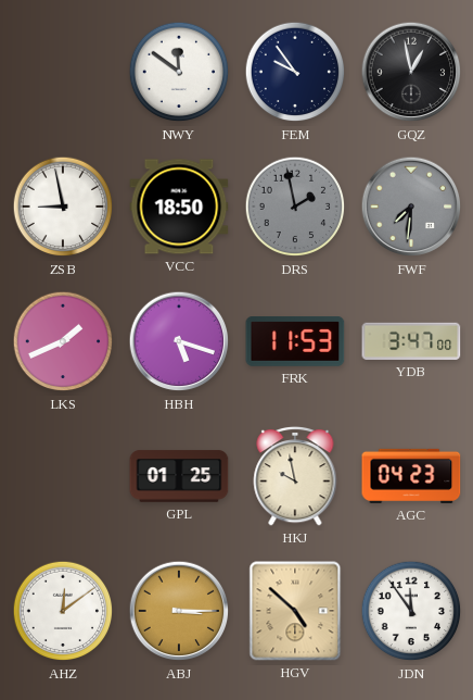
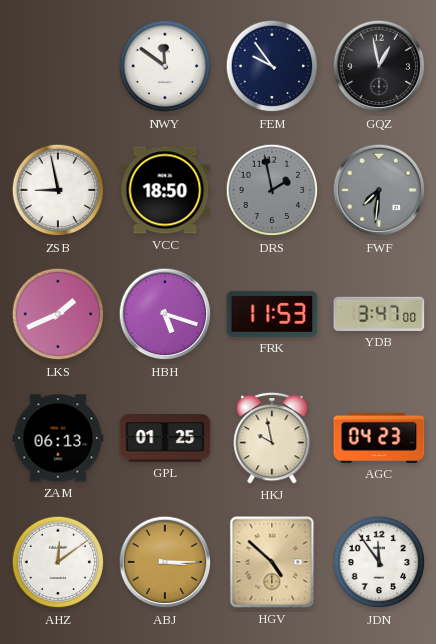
ZAM: none -> 06:13 (58, 438)
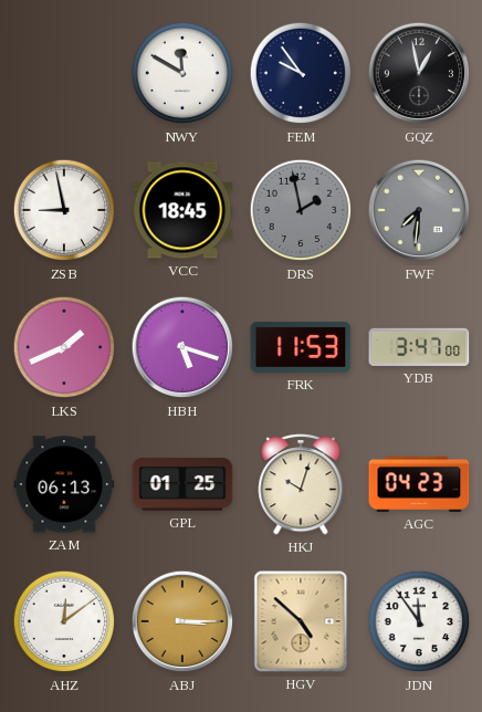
NWY: 11:51 -> 11:50 (182, 73)
VCC: 18:50 -> 18:45 (182, 210)
HKJ: 9:58 -> 10:03 (301, 484)
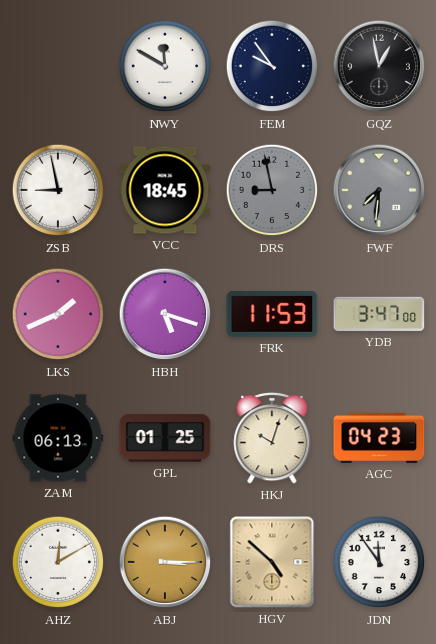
DRS: 1:58 -> 8:58 (272, 190)
AHZ: 12:09 -> 12:10 (58, 562)
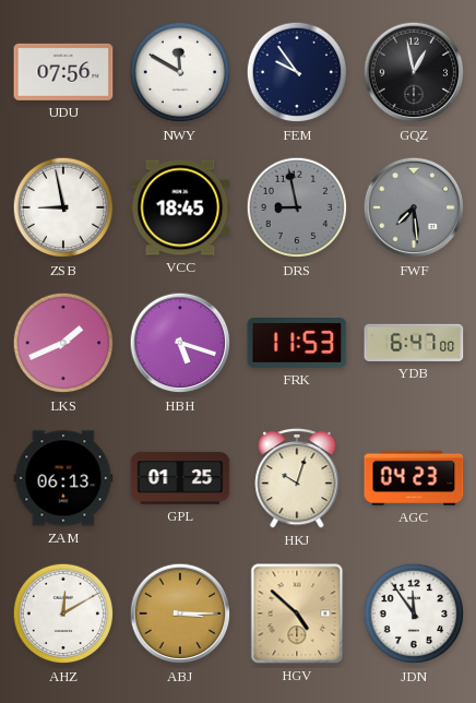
UDU: none -> 07:56 (63, 72)
FWF: 7:31 -> 7:29 (414, 207)
YDB: 3:47 -> 6:47 (414, 343)
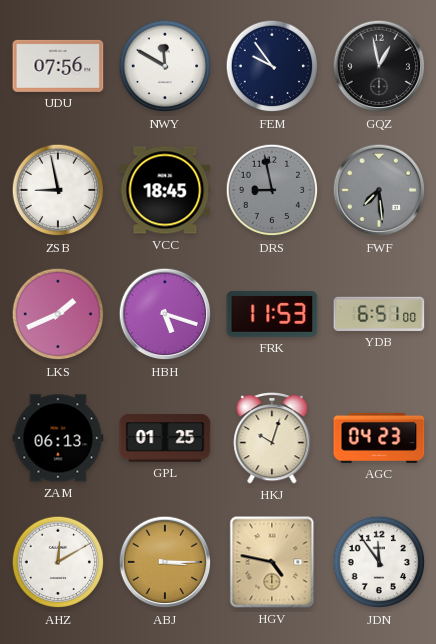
YDB: 6:47 -> 6:51 (379, 314)
HGV: 4:52 -> 4:47 (272, 562)
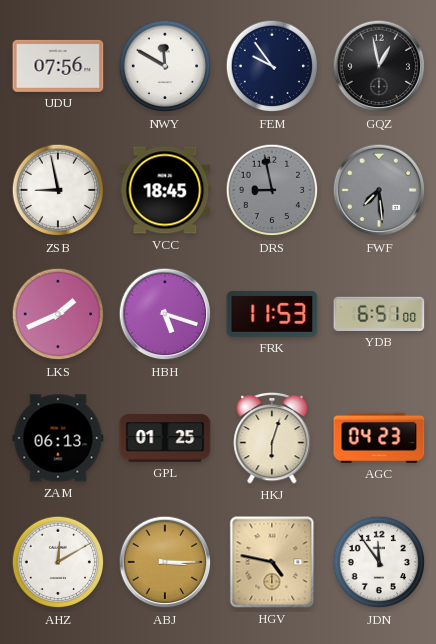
HKJ: 10:03 -> 6:03 (272, 438)
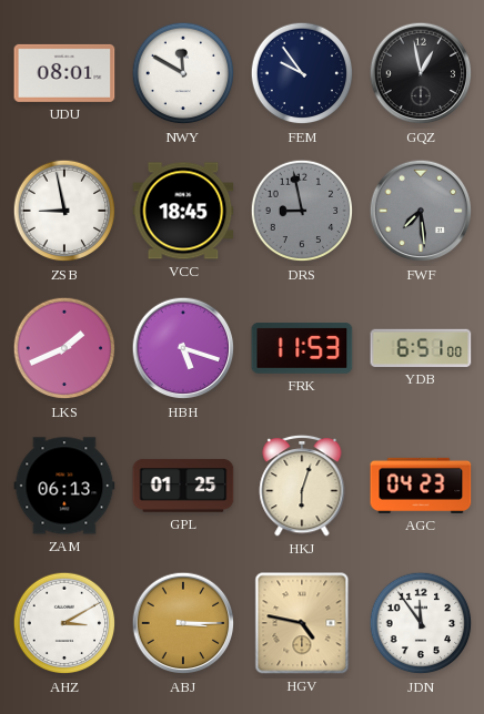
UDU: 07:56 -> 08:01 (64, 73)
AHZ: 12:10 -> 3:10 (64, 623)
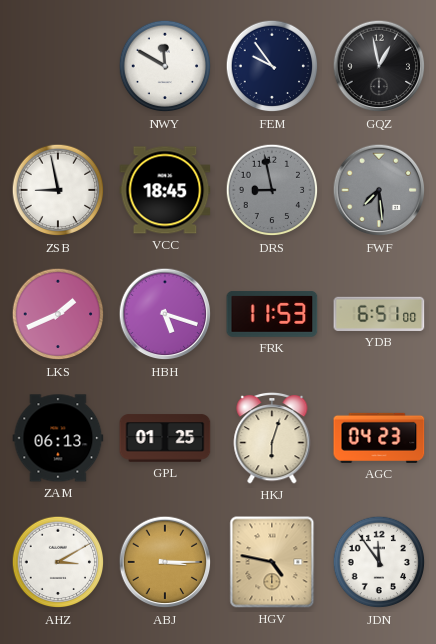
UDU: 08:01 -> none (64, 73)
